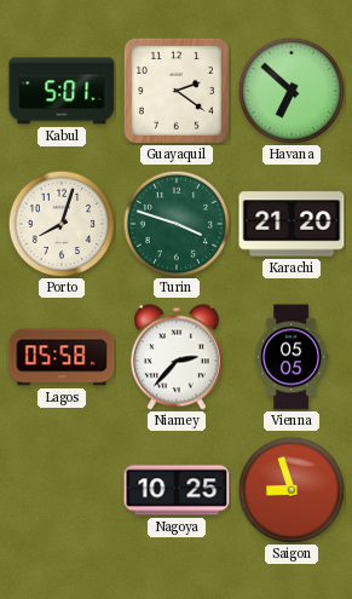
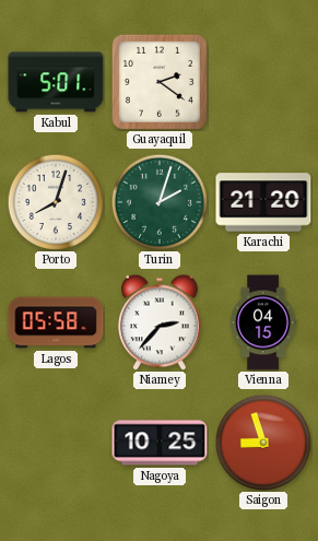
Havana: 6:52 -> none (290, 90)
Turin: 3:48 -> 2:03 (158, 201)
Vienna: 05:05 -> 04:15 (263, 322)
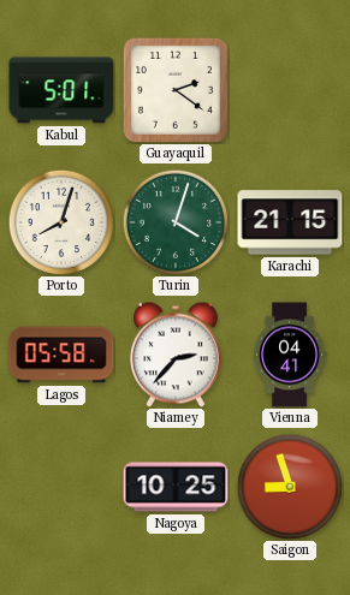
Turin: 2:03 -> 4:03 (174, 221)
Karachi: 21:20 -> 21:15 (290, 222)
Vienna: 04:15 -> 04:41 (290, 355)
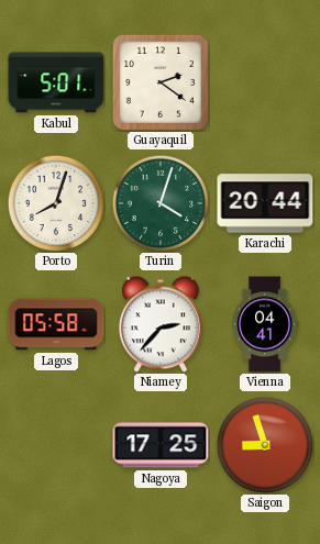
Karachi: 21:15 -> 20:44 (265, 203)
Nagoya: 10:25 -> 17:25 (161, 445)
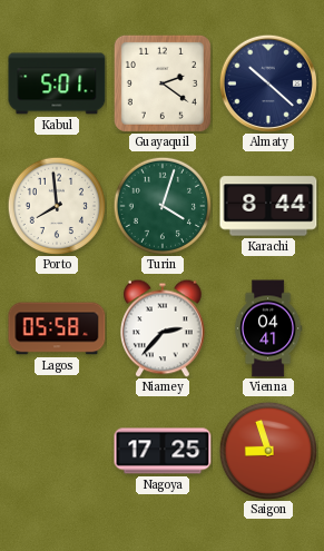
Almaty: none -> 10:22 (268, 83)
Porto: 8:03 -> 7:59 (56, 205)
Karachi: 20:44 -> 8:44 (268, 206)
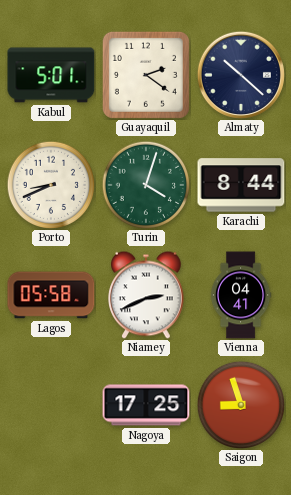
Porto: 7:59 -> 8:41 (50, 184)
Niamey: 2:37 -> 2:41 (147, 295)
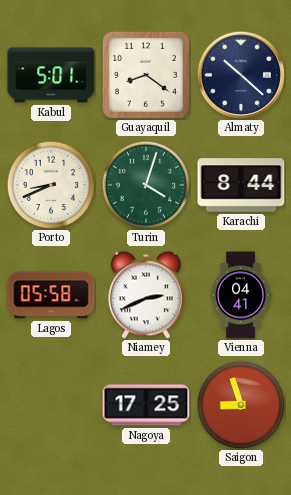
Guayaquil: 2:21 -> 8:21 (146, 75)
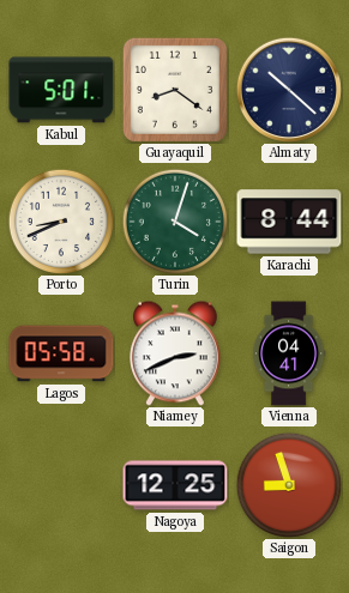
Nagoya: 17:25 -> 12:25 (175, 485)
